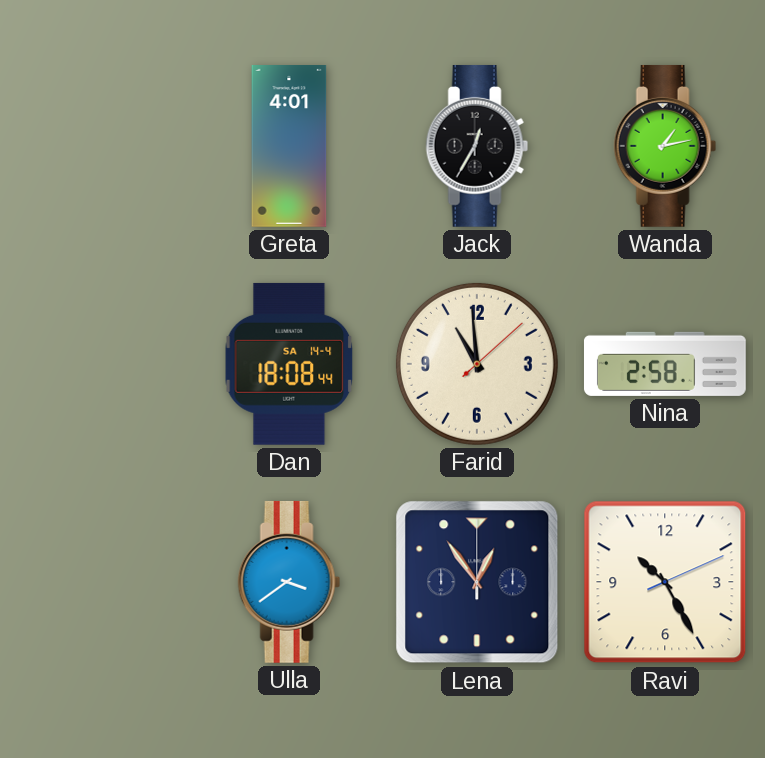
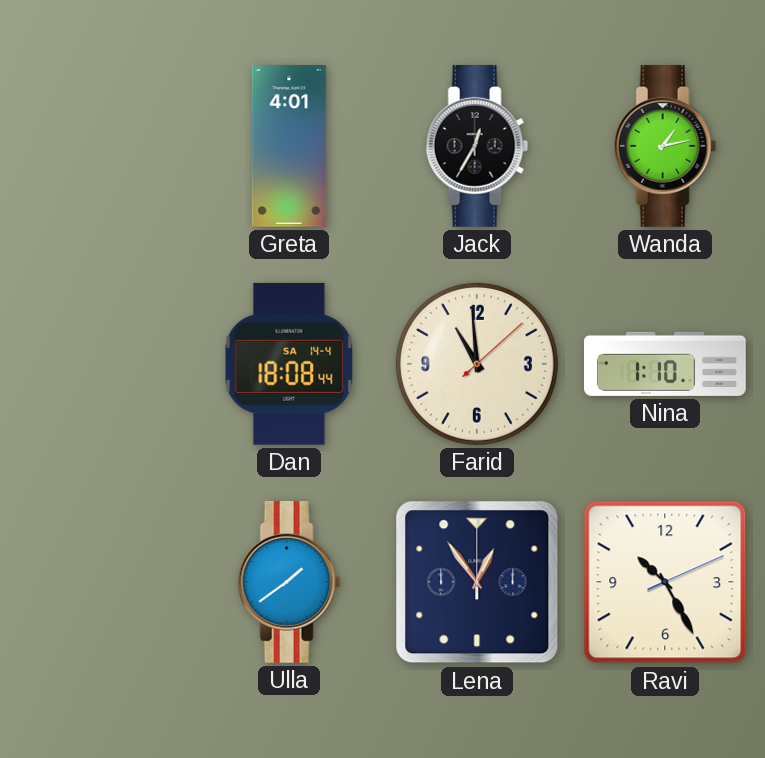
Nina: 2:58 -> 1:10 (665, 364)
Ulla: 3:39 -> 1:39 (289, 582)
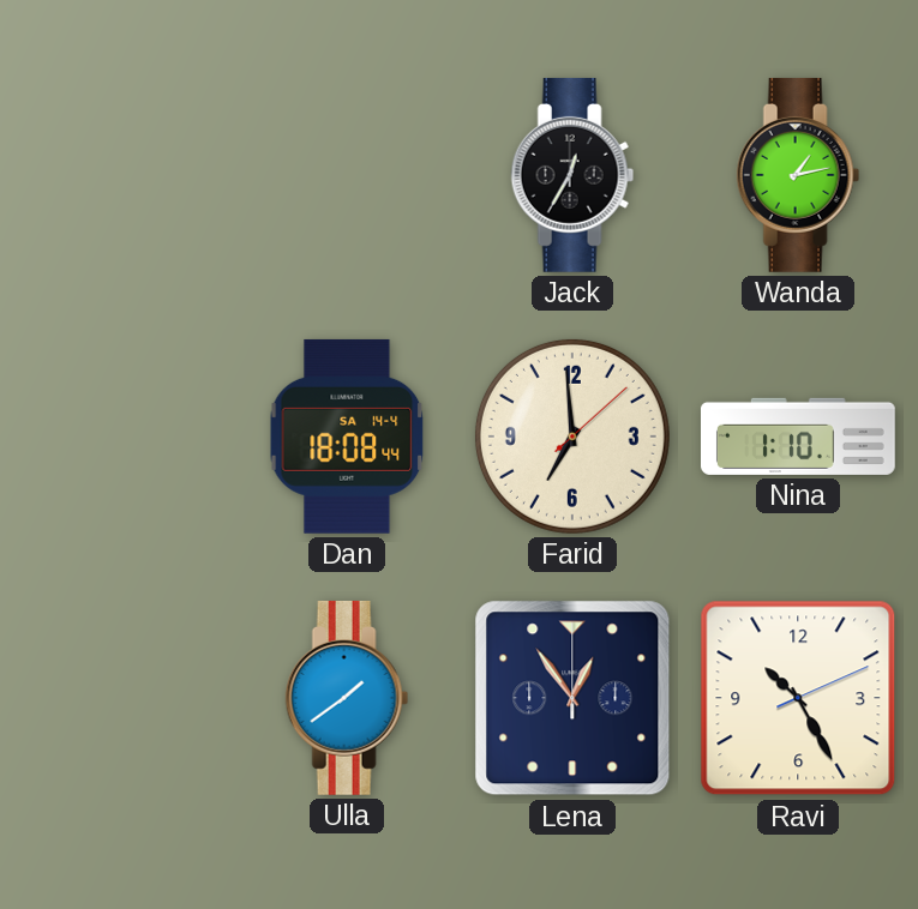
Greta: 4:01 -> none (289, 147)
Farid: 10:59 -> 6:59 (572, 437)
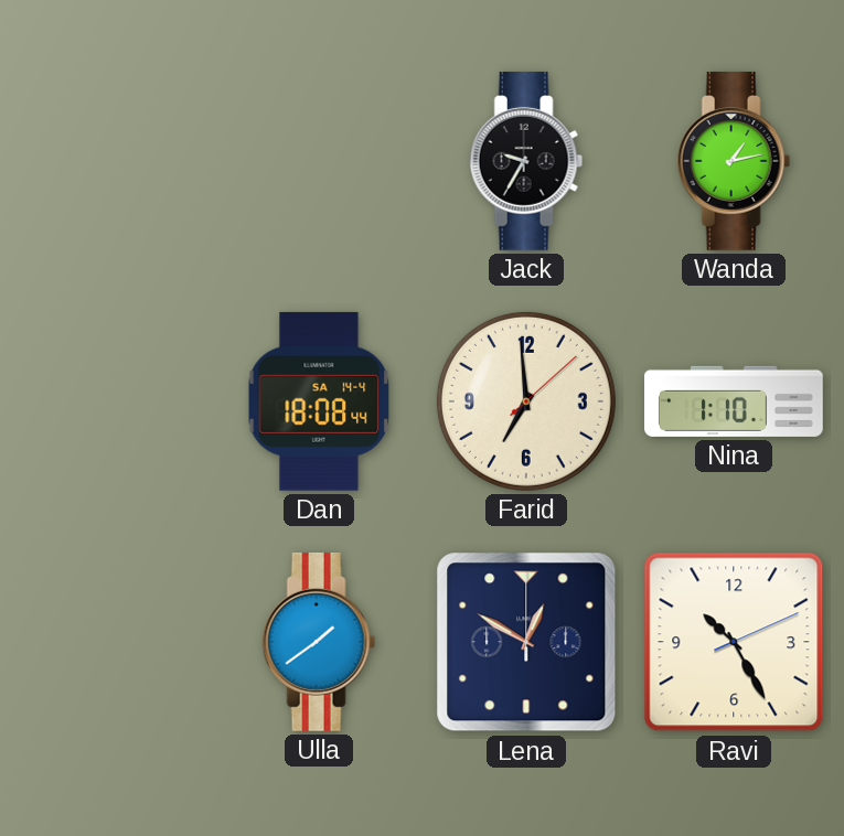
Jack: 12:35 -> 9:35 (526, 161)
Lena: 12:54 -> 12:50 (526, 642)
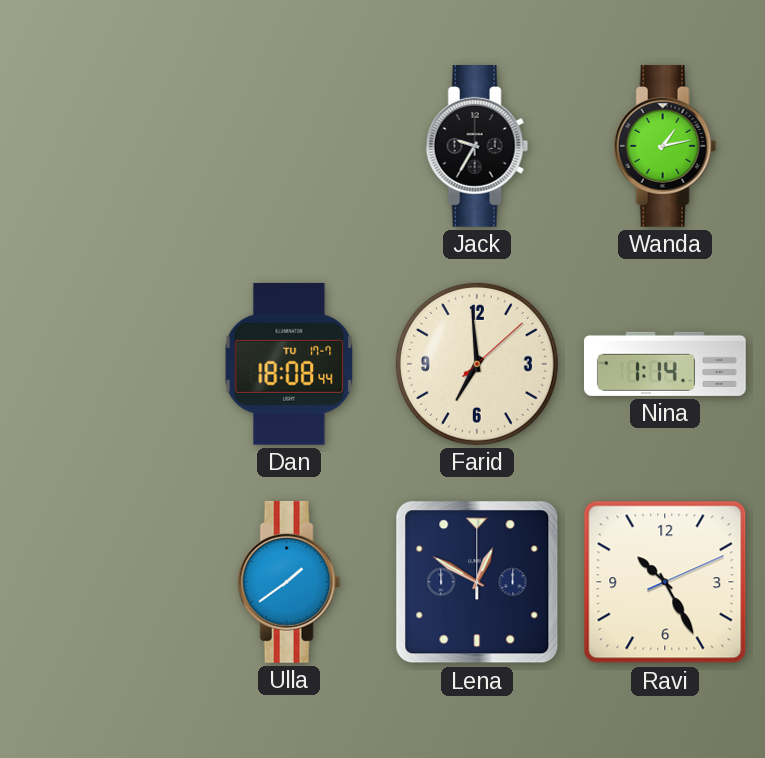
Dan date: SA 14-4 -> TU 17-7 (289, 364)
Nina: 1:10 -> 1:14 (665, 364)
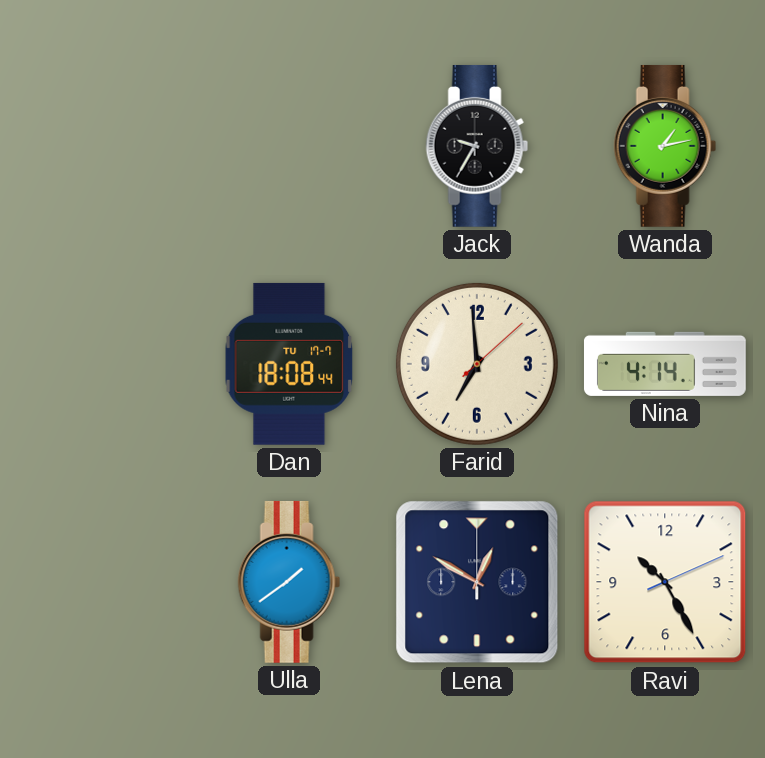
Nina: 1:14 -> 4:14 (665, 364)
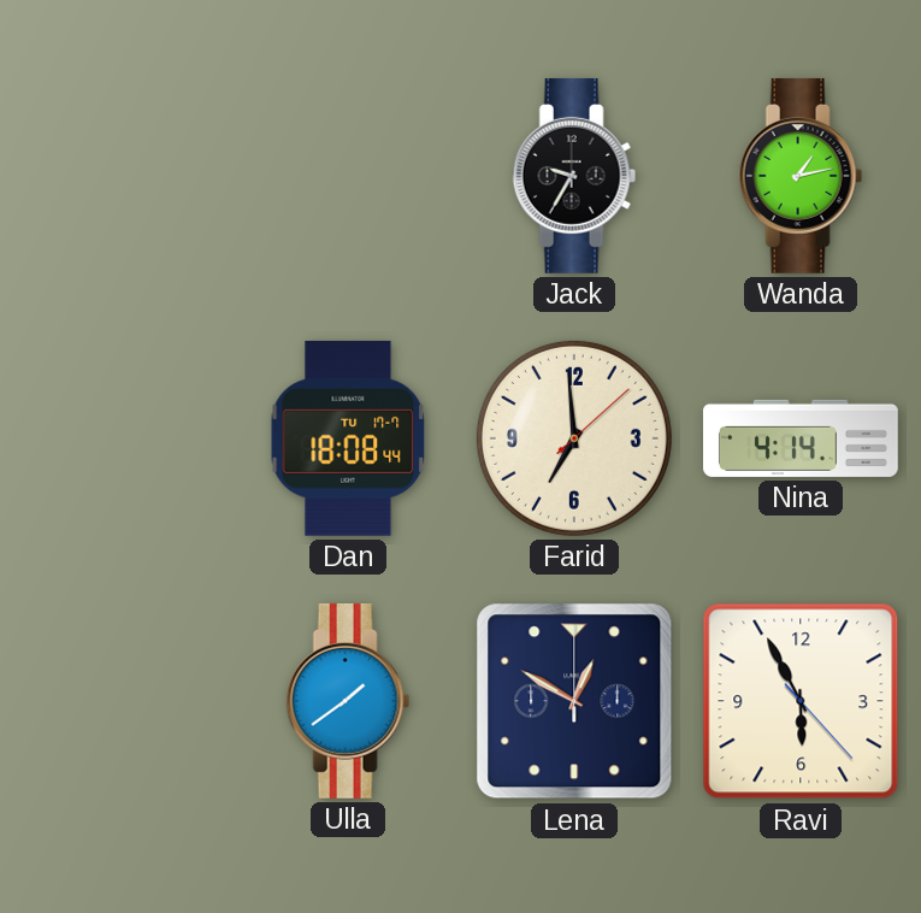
Ravi: 10:25 -> 5:55 (801, 701)
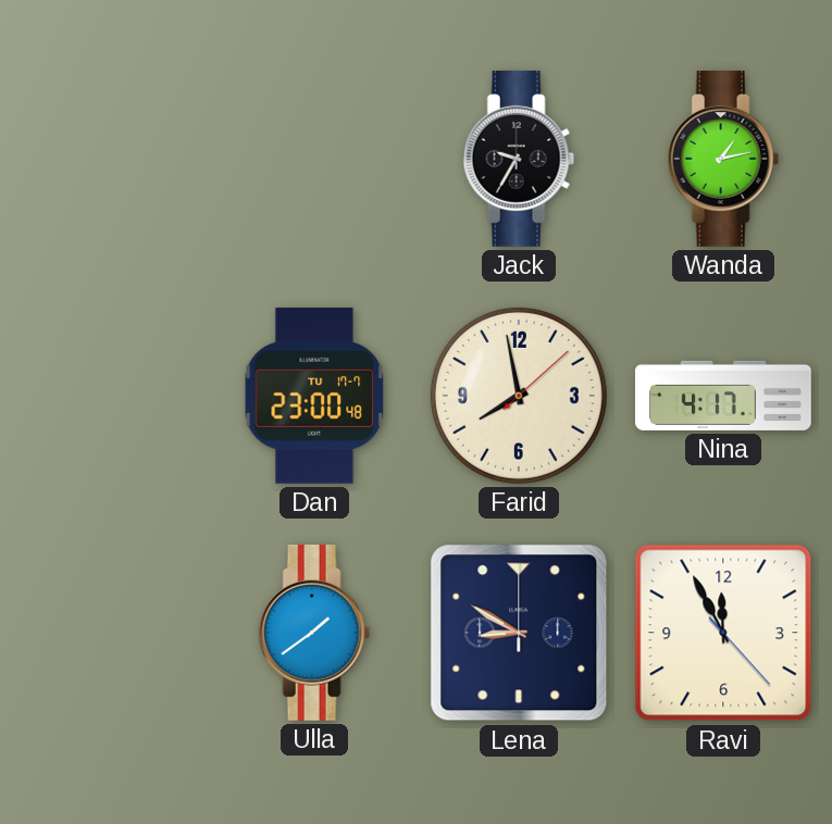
Dan: 18:08 -> 23:00 (314, 396)
Farid: 6:59 -> 7:58 (519, 396)
Nina: 4:14 -> 4:17 (723, 396)
Lena: 12:50 -> 8:50 (519, 633)
Ravi: 5:55 -> 11:55 (723, 633)
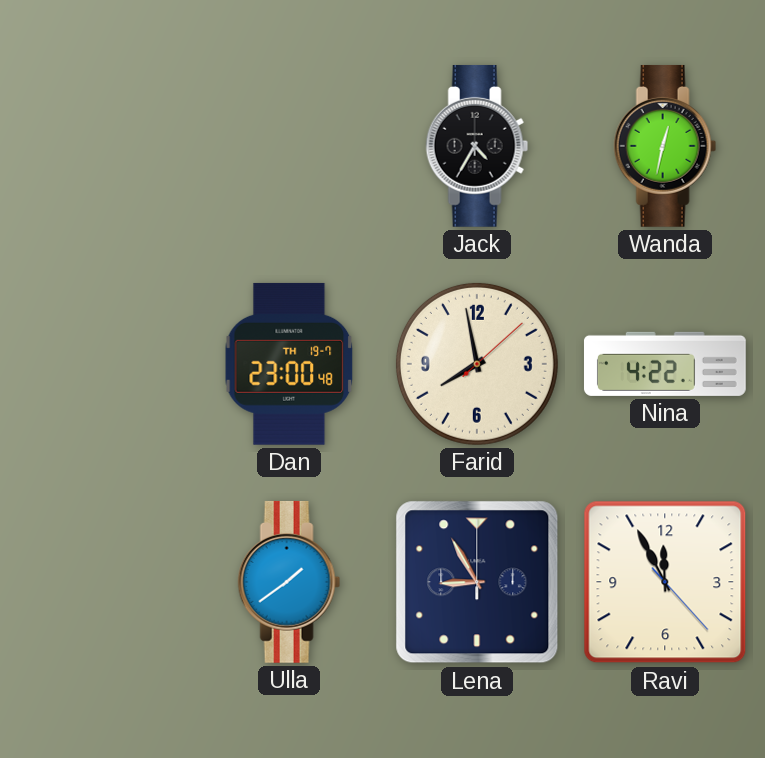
Jack: 9:35 -> 4:35 (477, 146)
Wanda: 1:13 -> 12:32 (665, 146)
Dan date: TU 17-7 -> TH 19-7 (289, 364)
Nina: 4:17 -> 4:22 (665, 364)
Lena: 8:50 -> 8:55 (477, 582)
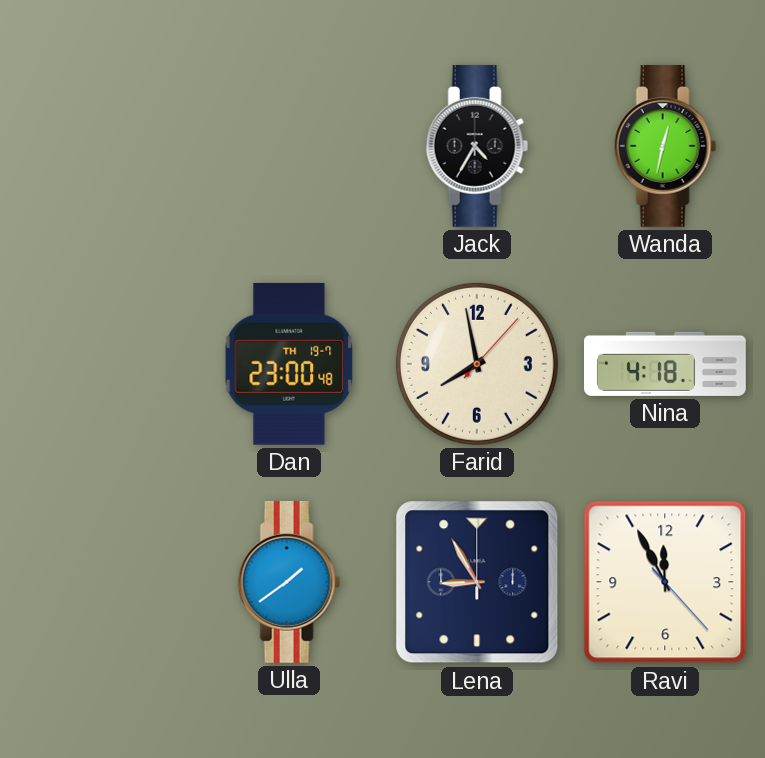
Farid: 7:58:08 -> 7:58:07 (477, 364)
Nina: 4:22 -> 4:18 (665, 364)
